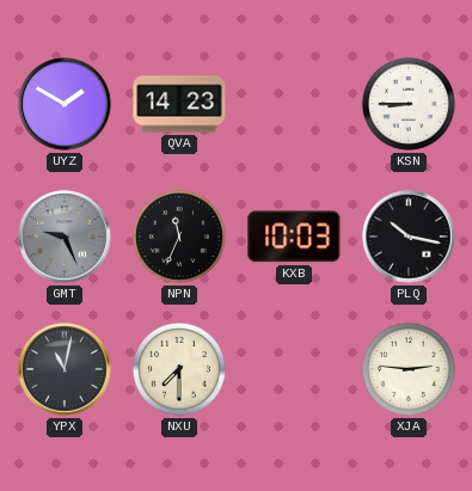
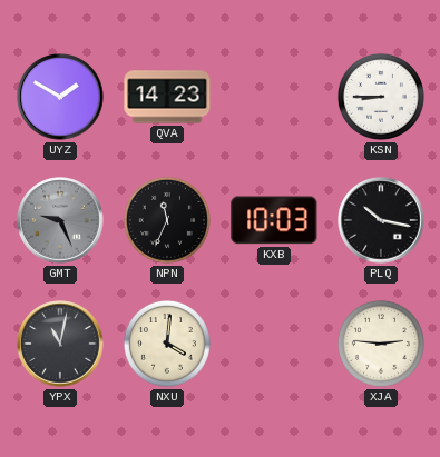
NXU: 7:30 -> 4:01 (167, 344)
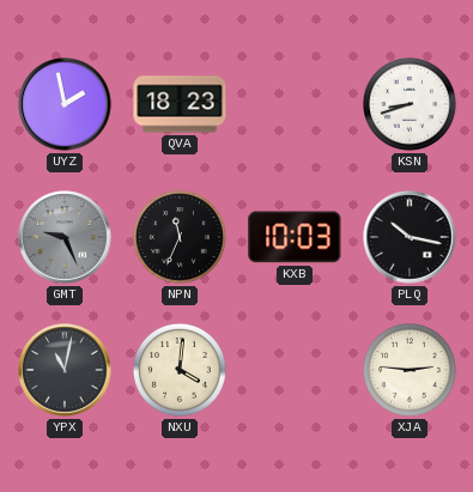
UYZ: 1:50 -> 1:58 (65, 104)
QVA: 14:23 -> 18:23 (180, 104)
KSN: 8:45 -> 8:42 (410, 104)
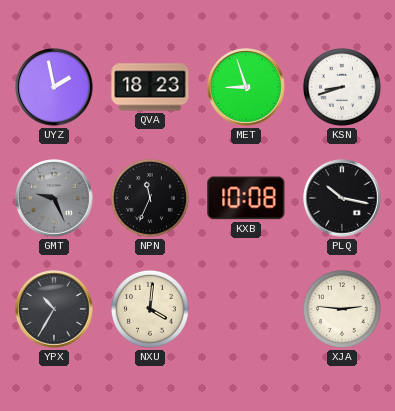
MET: none -> 8:57 (246, 87)
KXB: 10:03 -> 10:08 (246, 198)
YPX: 11:02 -> 10:35 (54, 309)
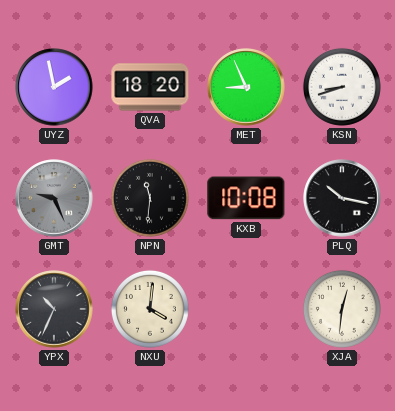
QVA: 18:23 -> 18:20 (150, 87)
MET: 8:57 -> 8:56 (246, 87)
NPN: 11:34 -> 11:31 (150, 198)
YPX: 10:35 -> 10:34 (54, 309)
XJA: 2:46 -> 12:31 (342, 309)
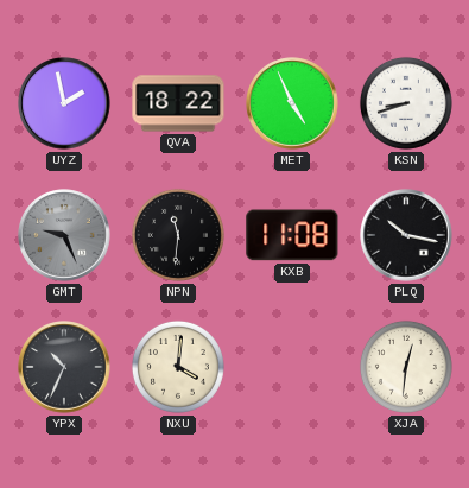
QVA: 18:20 -> 18:22 (178, 103)
MET: 8:56 -> 4:56 (292, 103)
KXB: 10:08 -> 11:08 (292, 235)
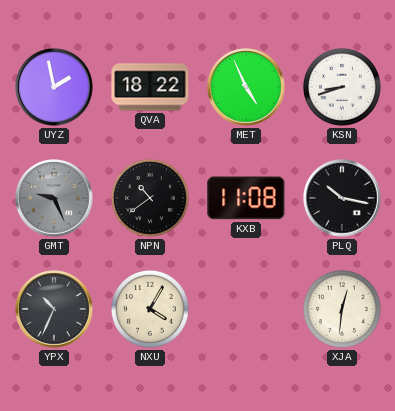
NPN: 11:31 -> 10:39 (150, 198)
NXU: 4:01 -> 4:05 (150, 309)
